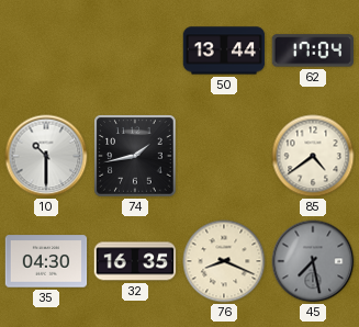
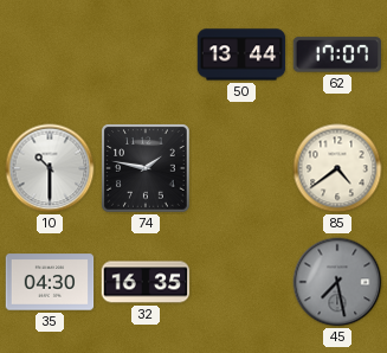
62: 17:04 -> 17:07 (337, 54)
74: 1:43 -> 1:47 (146, 168)
76: 8:19 -> none (224, 261)
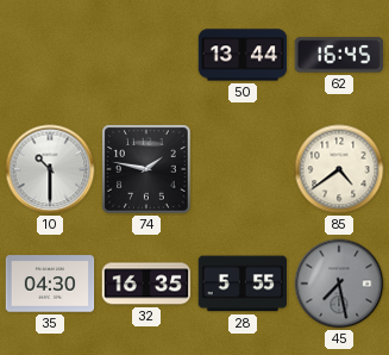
62: 17:07 -> 16:45 (339, 55)
28: none -> 5:55 (243, 284)
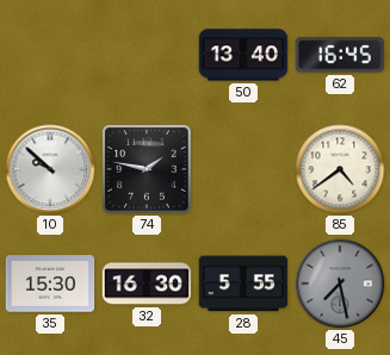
50: 13:44 -> 13:40 (243, 55)
10: 10:30 -> 9:52 (50, 169)
35: 04:30 -> 15:30 (50, 284)
32: 16:35 -> 16:30 (147, 284)
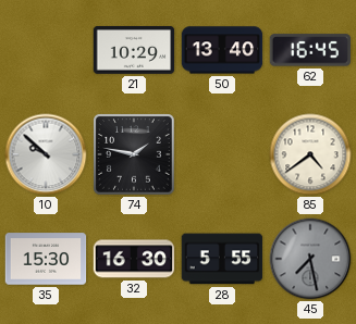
21: none -> 10:29 (134, 51)
